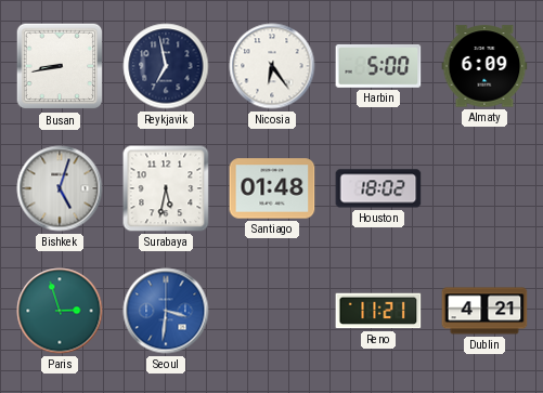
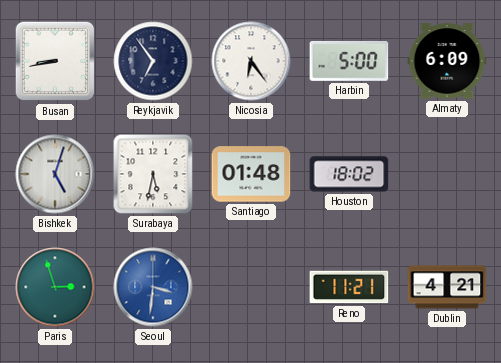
Reykjavik: 6:58 -> 6:54 (153, 61)
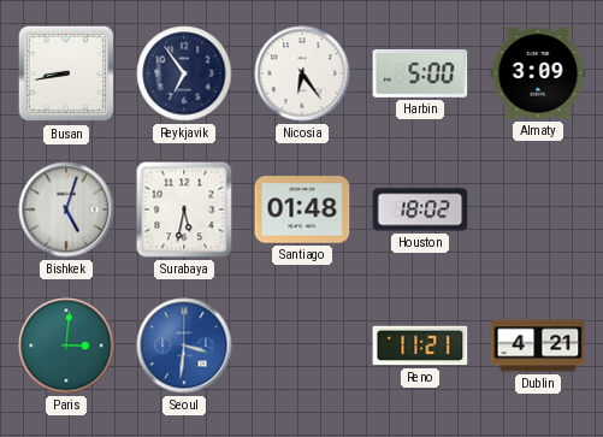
Almaty: 6:09 -> 3:09 (538, 73)
Paris: 2:57 -> 3:01 (66, 346)
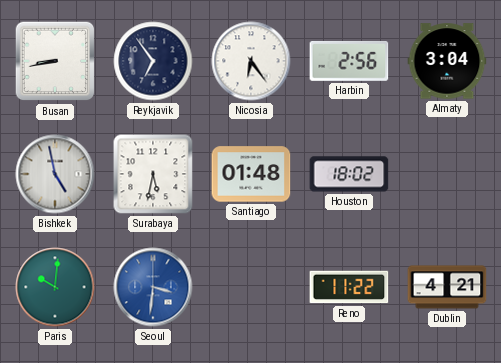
Harbin: 5:00 -> 2:56 (349, 61)
Almaty: 3:09 -> 3:04 (447, 61)
Bishkek: 5:03 -> 4:58 (55, 174)
Paris: 3:01 -> 10:01 (55, 287)
Reno: 11:21 -> 11:22 (349, 287)
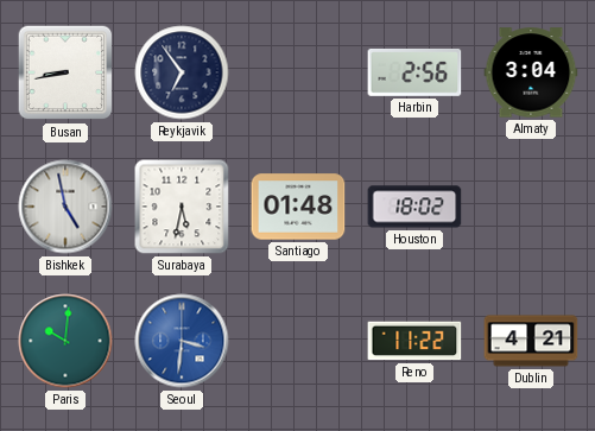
Nicosia: 6:24 -> none (251, 61)
